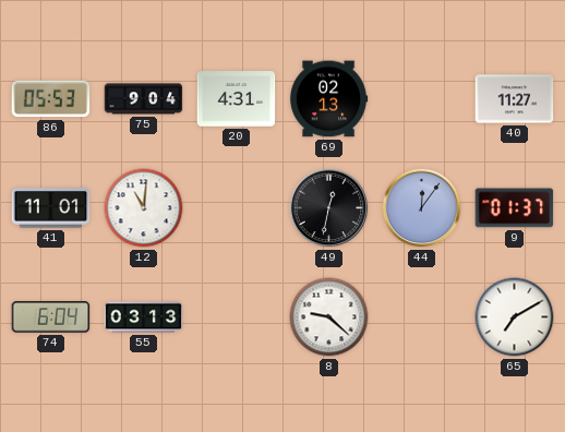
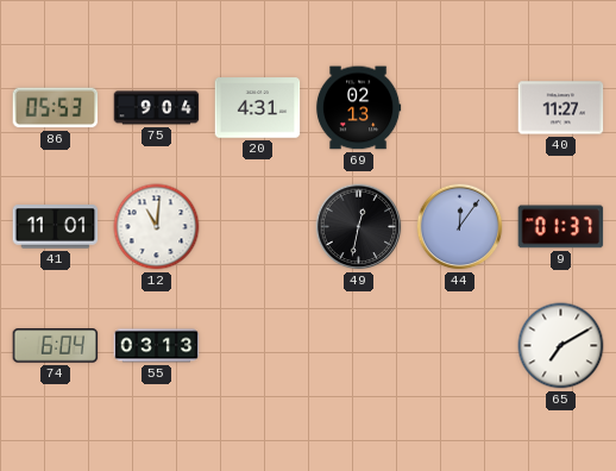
8: 9:22 -> none (329, 317)
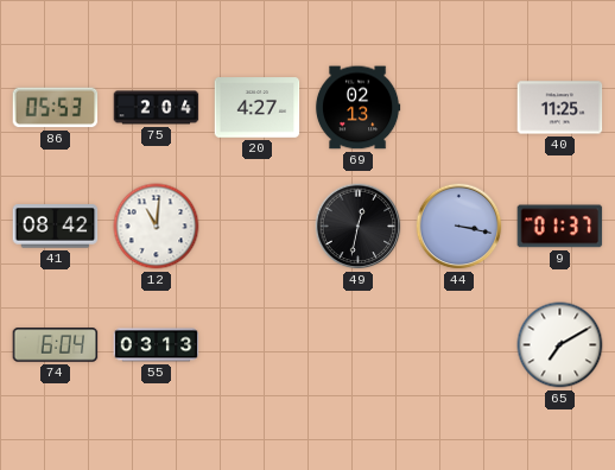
75: 9:04 -> 2:04 (157, 108)
20: 4:31 -> 4:27 (258, 108)
40: 11:27 -> 11:25 (560, 108)
41: 11:01 -> 08:42 (56, 227)
44: 12:06 -> 3:17 (459, 227)
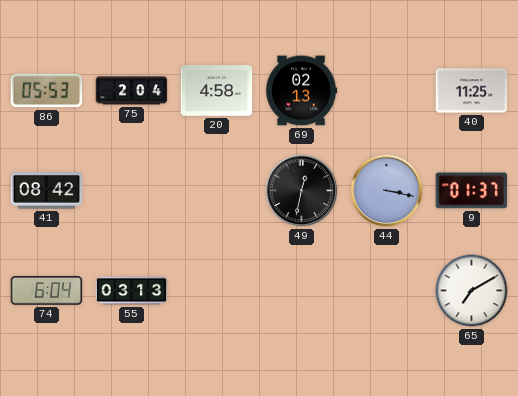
20: 4:27 -> 4:58 (217, 91)
12: 11:01 -> none (157, 227)
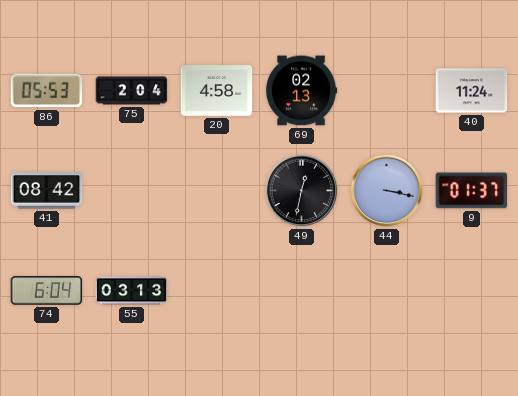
40: 11:25 -> 11:24 (472, 91)
65: 7:10 -> none (472, 291)
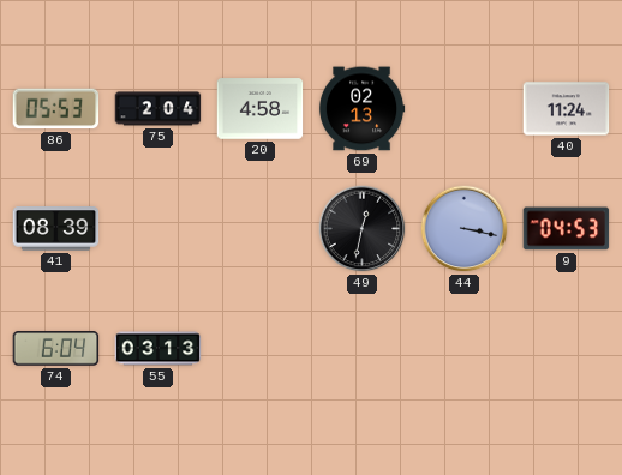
41: 08:42 -> 08:39 (56, 229)
9: 01:37 -> 04:53 (567, 229)
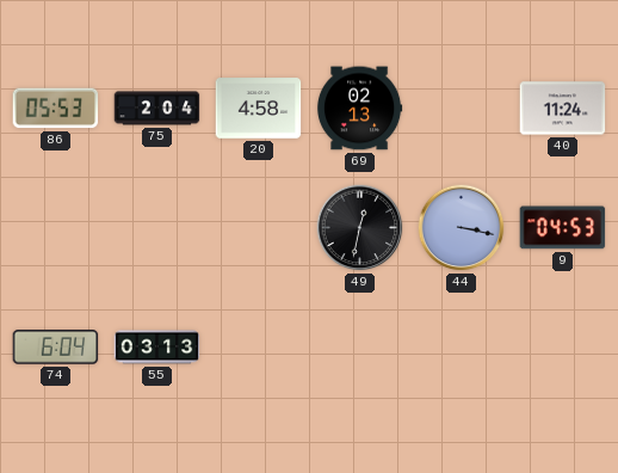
41: 08:39 -> none (56, 229)
